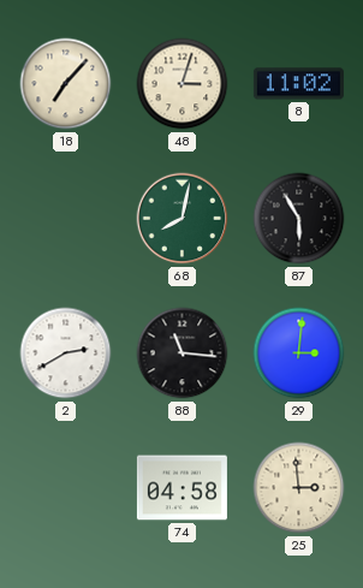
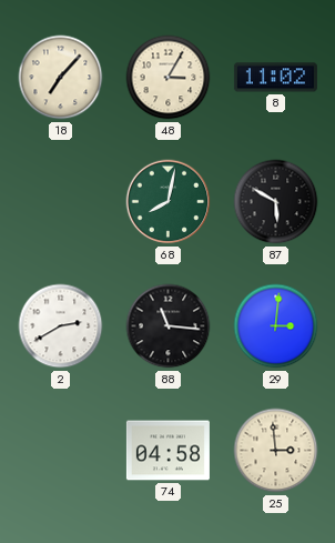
48: 3:03 -> 3:05 (169, 78)
87: 5:55 -> 5:50 (276, 202)
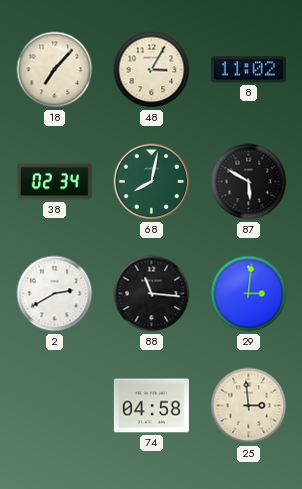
38: none -> 02:34 (54, 182)
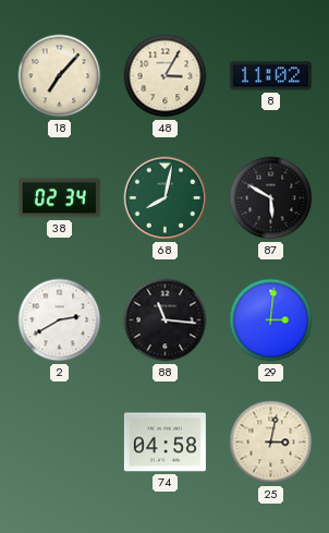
25: 2:59 -> 3:02 (271, 443)
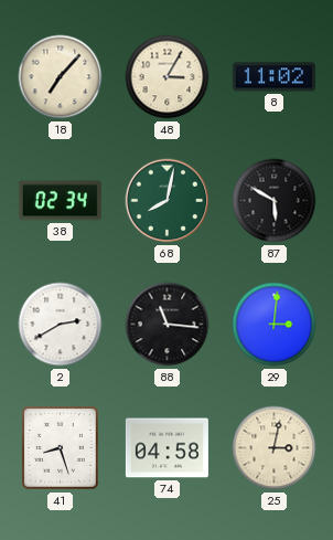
41: none -> 8:27 (61, 448)
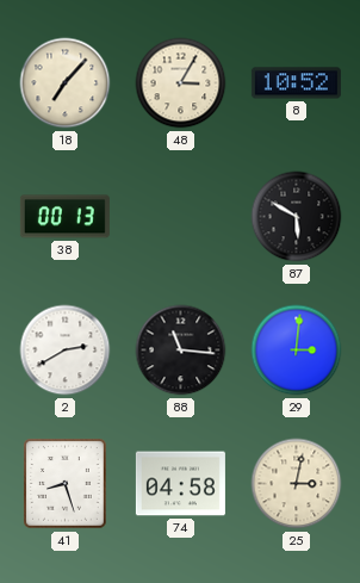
8: 11:02 -> 10:52 (296, 83)
38: 02:34 -> 00:13 (64, 217)
68: 8:02 -> none (168, 201)
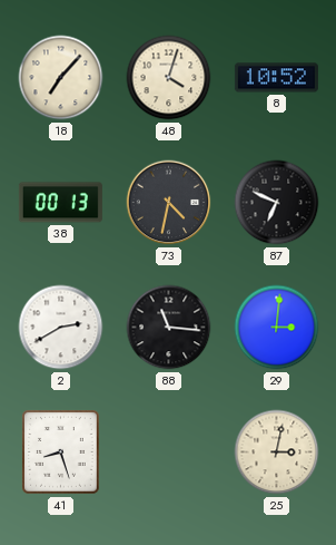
48: 3:05 -> 4:03 (169, 78)
73: none -> 4:32 (169, 203)
87: 5:50 -> 6:49 (277, 203)
74: 04:58 -> none (180, 484)
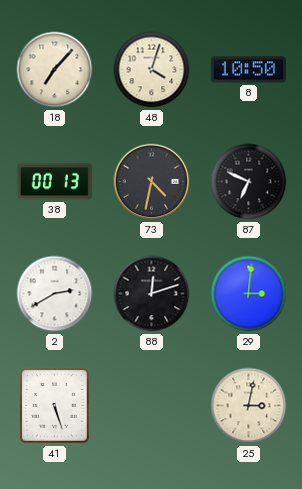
8: 10:52 -> 10:50 (248, 70)
88: 11:16 -> 12:12 (152, 294)
41: 8:27 -> 5:27 (55, 406)
